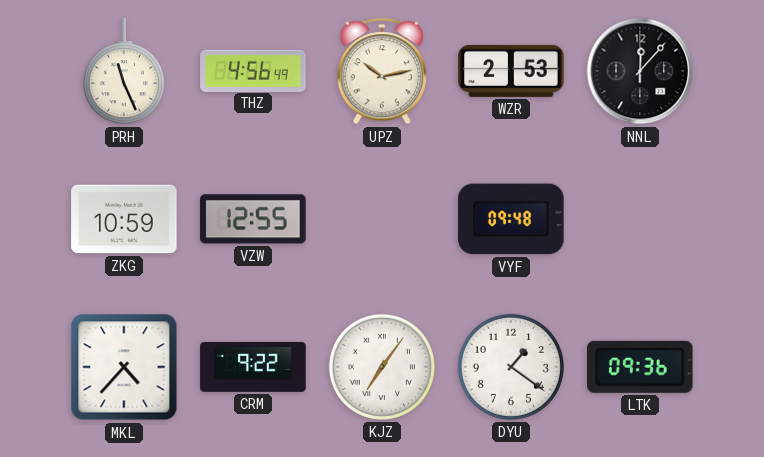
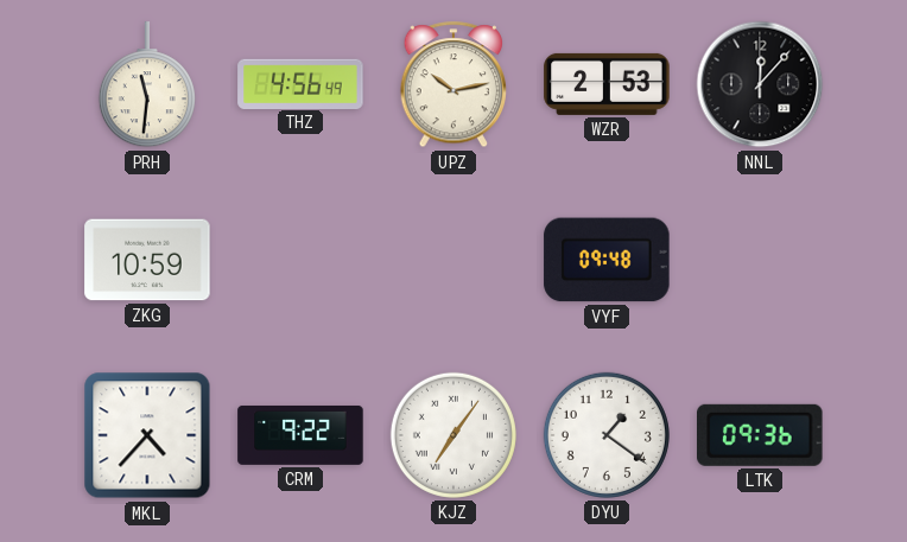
PRH: 11:26 -> 11:31 (147, 85)
VZW: 12:55 -> none (253, 219)
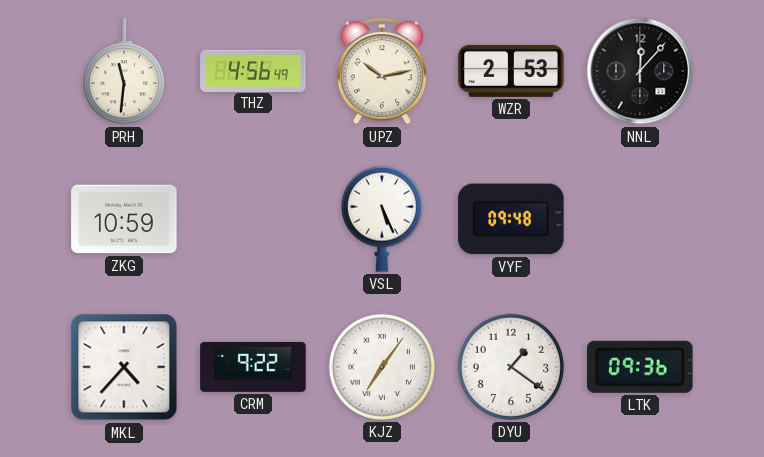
VSL: none -> 5:26 (382, 219)
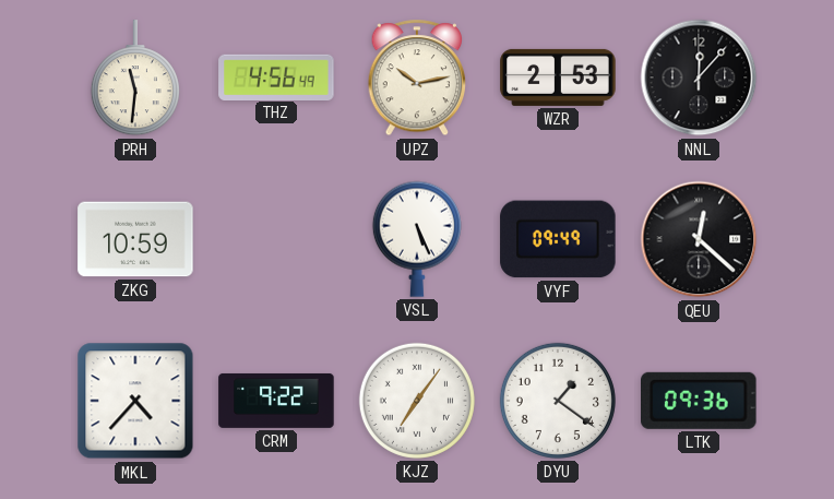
VYF: 09:48 -> 09:49 (558, 239)
QEU: none -> 12:22 (699, 239)
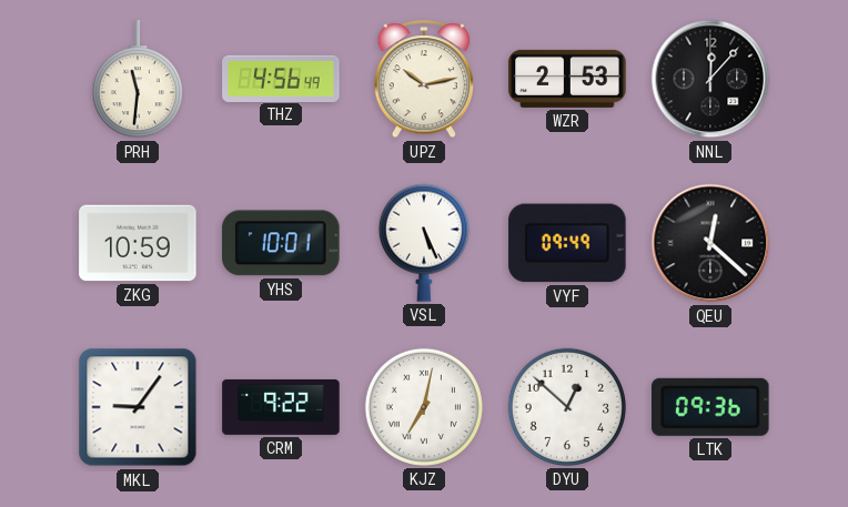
YHS: none -> 10:01 (281, 243)
MKL: 4:37 -> 9:06 (138, 407)
KJZ: 7:06 -> 7:02 (424, 407)
DYU: 1:21 -> 12:52 (567, 407)
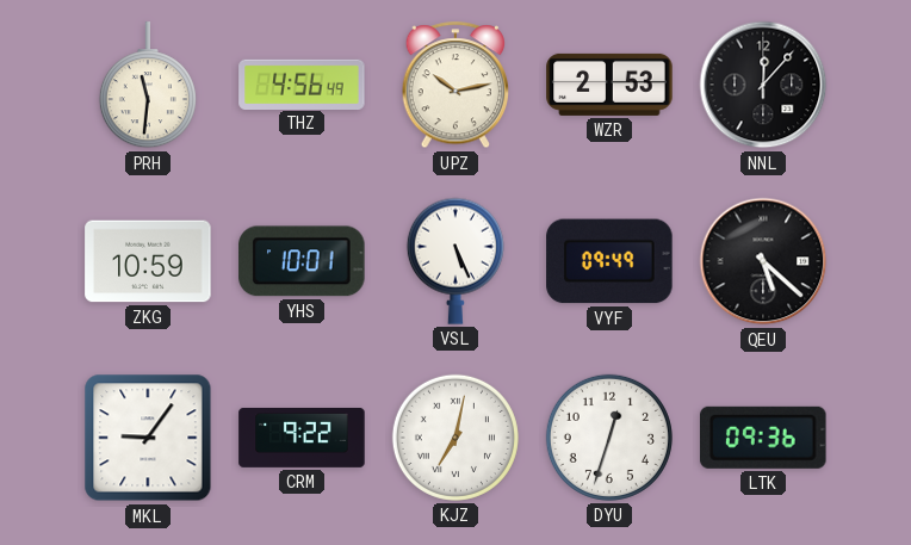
QEU: 12:22 -> 5:22 (763, 261)
DYU: 12:52 -> 12:33 (609, 438)
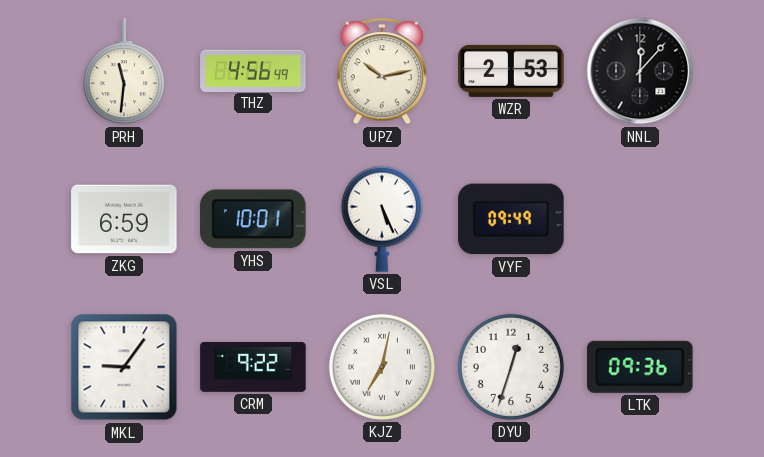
ZKG: 10:59 -> 6:59 (124, 219)
QEU: 5:22 -> none (763, 261)
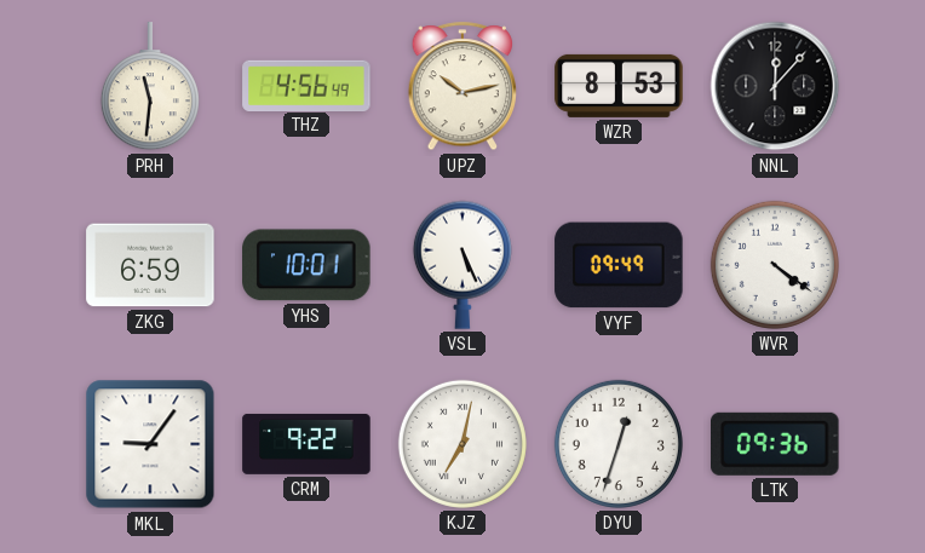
WZR: 2:53 -> 8:53 (619, 86)
WVR: none -> 4:21 (775, 265)
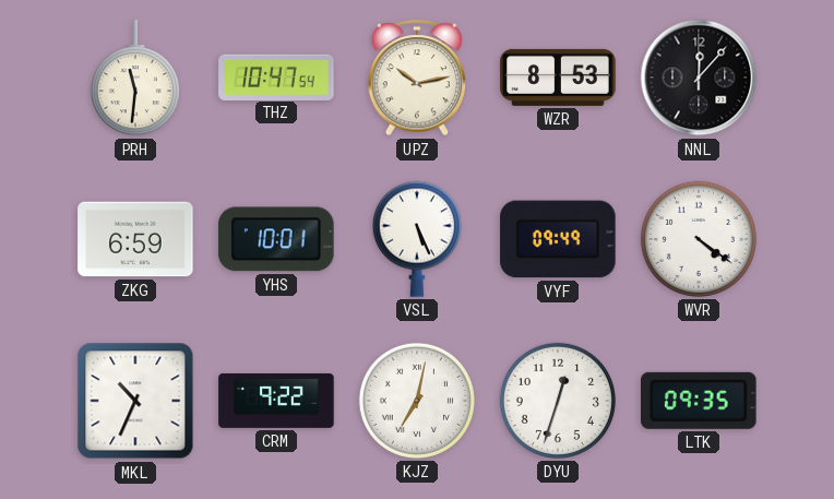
THZ: 4:56 -> 10:47 (276, 76)
MKL: 9:06 -> 10:34 (135, 401)
LTK: 09:36 -> 09:35 (700, 401)
